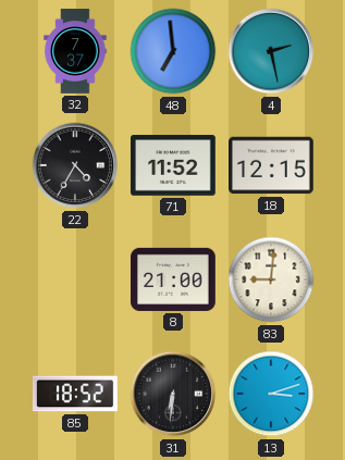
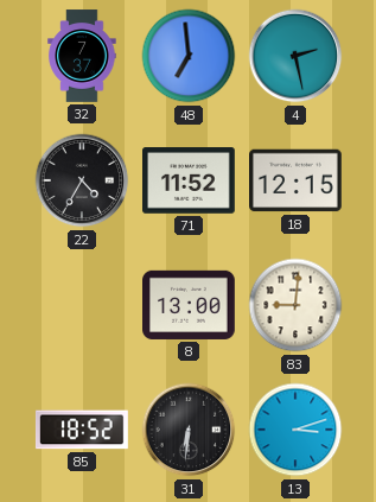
8: 21:00 -> 13:00 (190, 305)
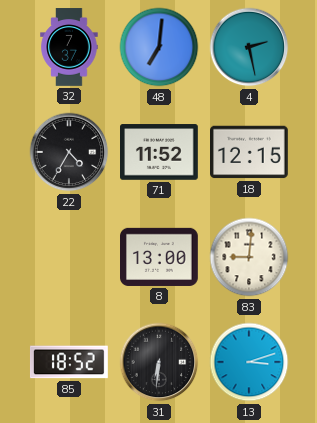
48: 6:59 -> 7:01 (159, 47)
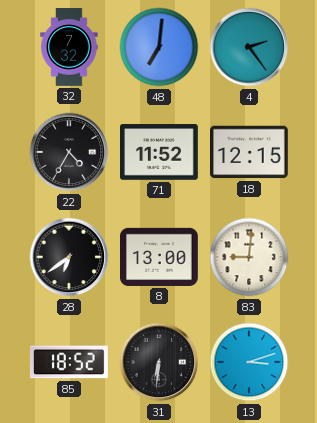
32: 7:37 -> 7:32 (69, 47)
4: 2:28 -> 2:24 (249, 47)
28: none -> 6:39 (69, 257)
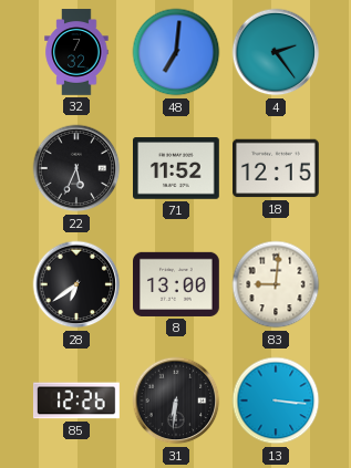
22: 4:35 -> 5:34 (76, 168)
85: 18:52 -> 12:26 (76, 401)
13: 3:12 -> 3:16 (276, 401)
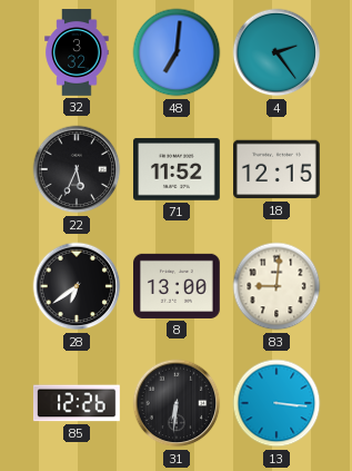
32: 7:32 -> 3:32 (77, 52)
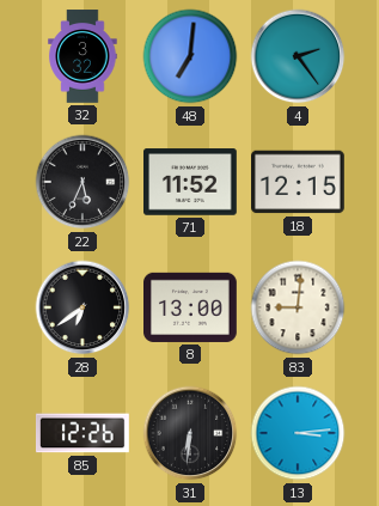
13: 3:16 -> 3:14 (298, 433)
